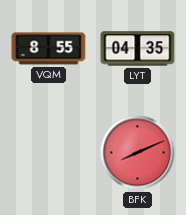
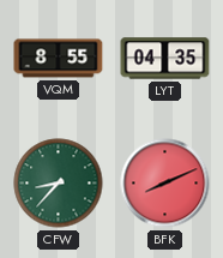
CFW: none -> 8:37 (59, 184)
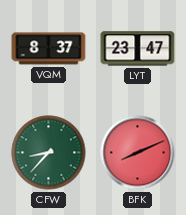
VQM: 8:55 -> 8:37 (49, 49)
LYT: 04:35 -> 23:47 (138, 49)
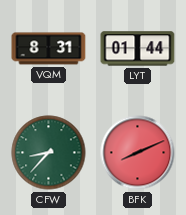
VQM: 8:37 -> 8:31 (49, 49)
LYT: 23:47 -> 01:44 (138, 49)
